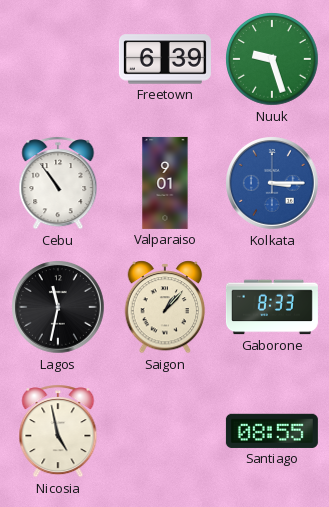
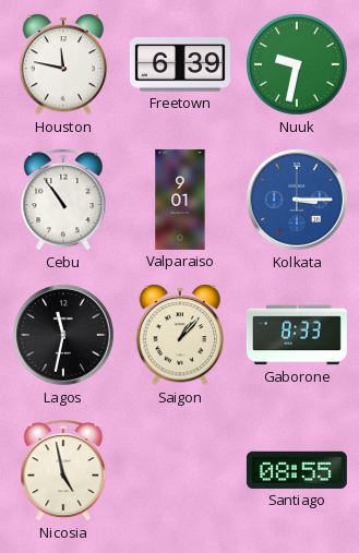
Houston: none -> 11:47 (63, 64)
Nuuk: 9:27 -> 9:32 (297, 64)
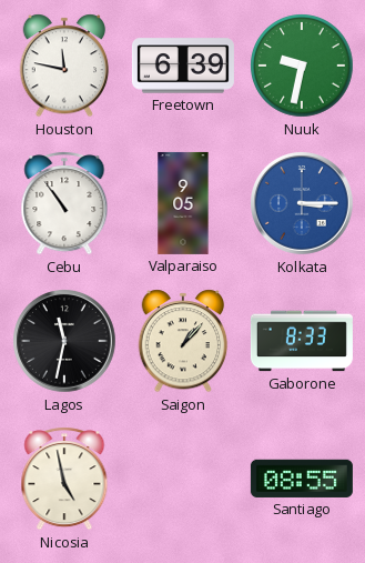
Valparaiso: 9:01 -> 9:05 (183, 203)
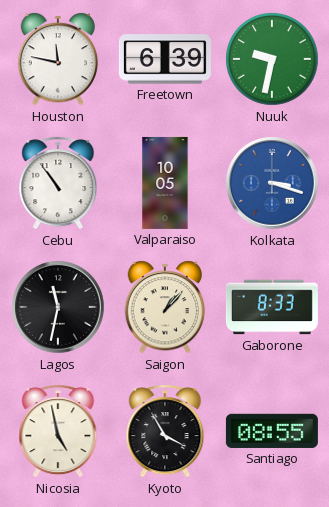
Valparaiso: 9:05 -> 10:05 (165, 183)
Kolkata: 3:15 -> 3:18 (272, 183)
Kyoto: none -> 3:55 (165, 431)
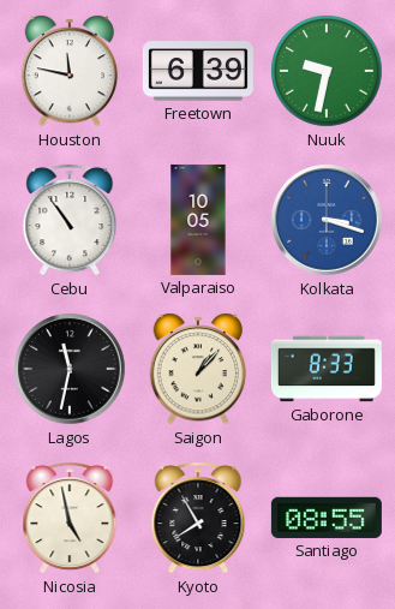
Kyoto: 3:55 -> 7:55 (198, 518)
